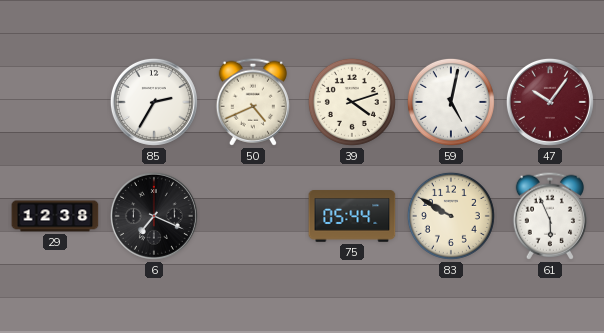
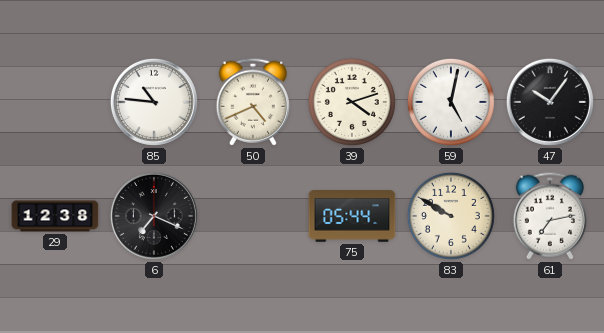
85: 2:35 -> 10:46 (154, 102)
47 dial: burgundy -> black (550, 102)
61: 5:56 -> 7:13 (550, 216)
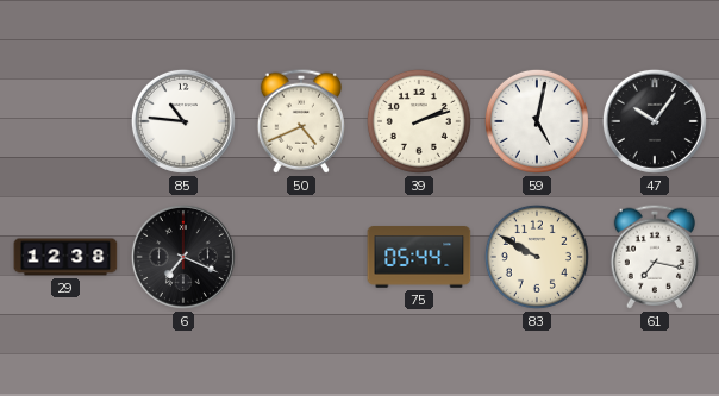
39: 4:12 -> 2:12 (419, 121)
61: 7:13 -> 7:17 (655, 257)
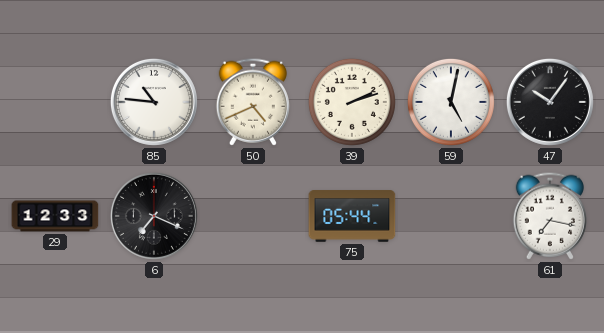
29: 12:38 -> 12:33 (55, 216)
83: 9:50 -> none (537, 257)
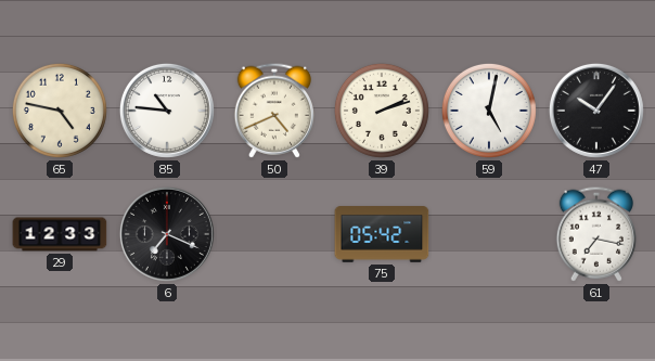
65: none -> 4:47 (60, 111)
75: 05:44 -> 05:42 (382, 234)
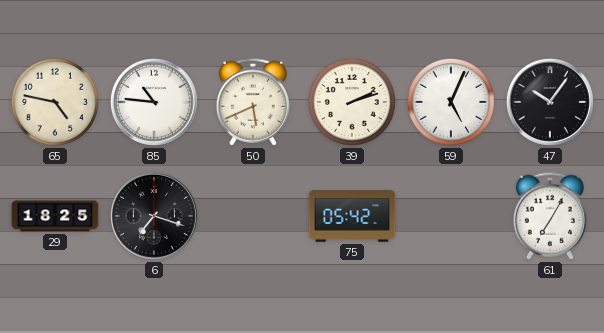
50: 4:41 -> 5:41 (253, 102)
59: 5:02 -> 5:04 (451, 102)
29: 12:33 -> 18:25 (55, 216)
6: 7:19 -> 7:18 (154, 216)
61: 7:17 -> 7:05 (550, 216)
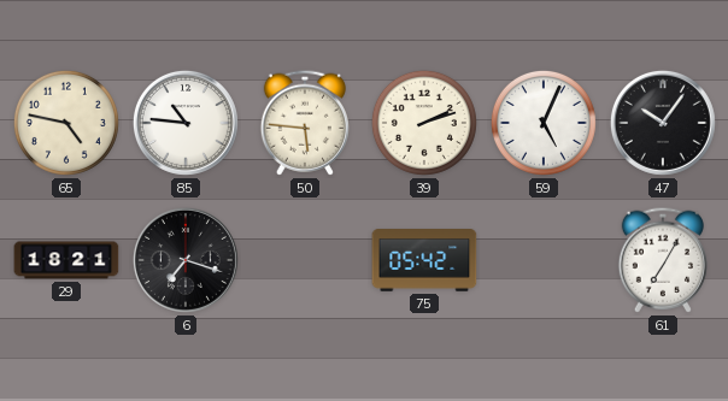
50: 5:41 -> 5:46 (305, 123)
29: 18:25 -> 18:21 (66, 260)
